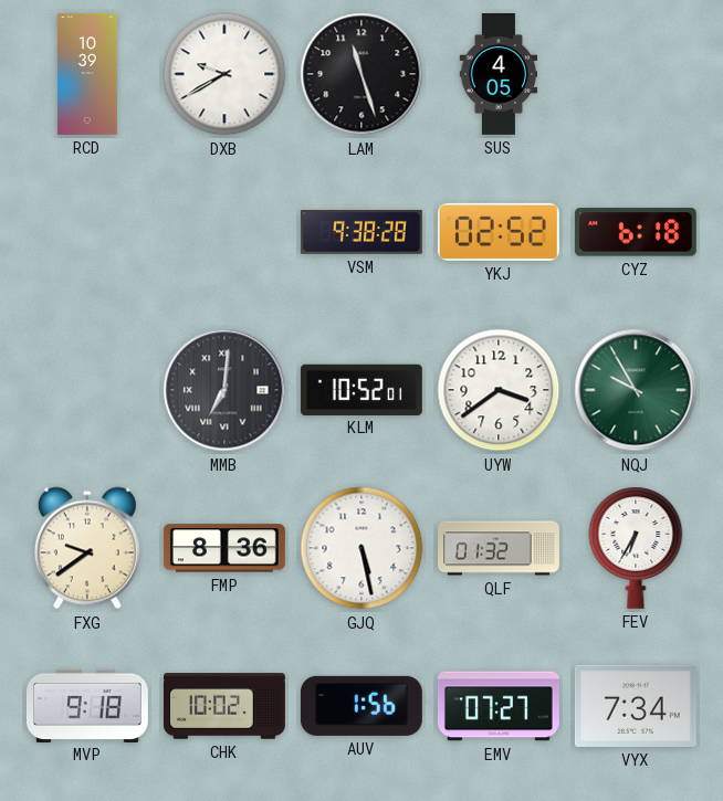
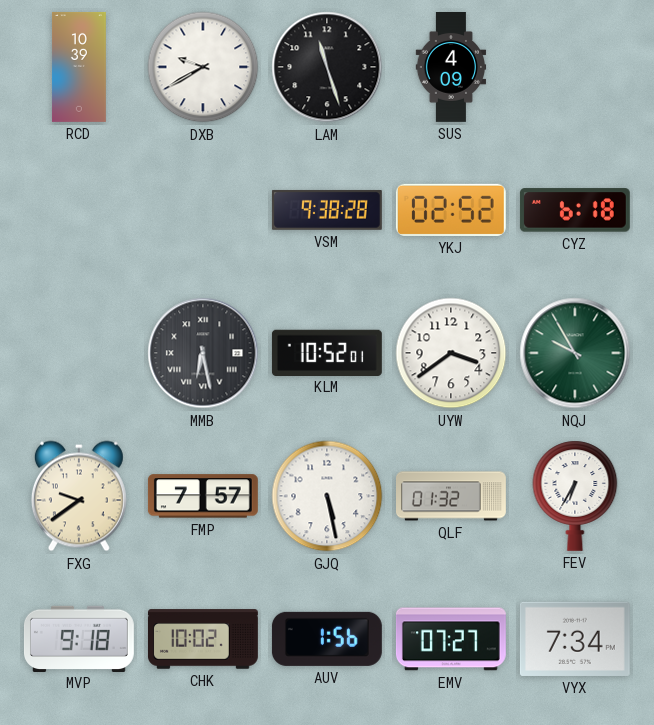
SUS: 4:05 -> 4:09 (451, 68)
MMB: 7:01 -> 6:28 (203, 353)
FMP: 8:36 -> 7:57 (203, 496)
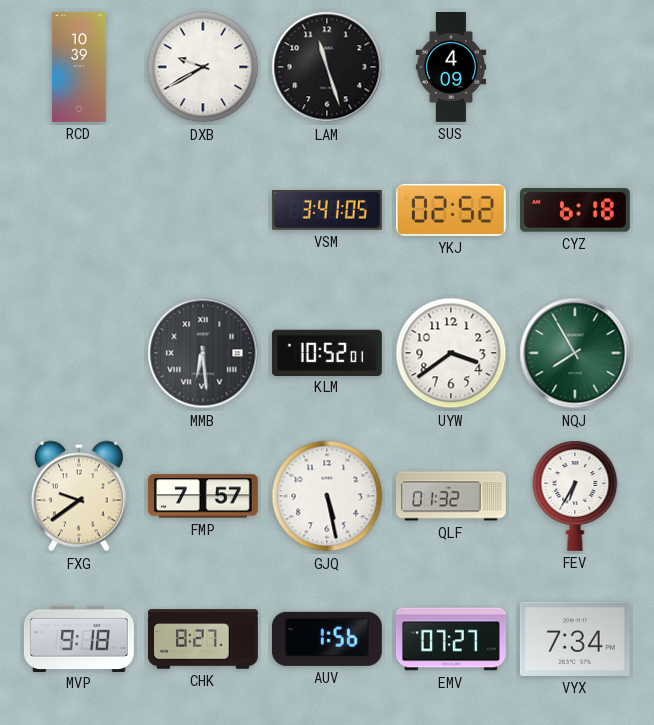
VSM: 9:38 -> 3:41 (327, 210)
MMB: 6:28 -> 6:29 (203, 353)
NQJ: 9:55 -> 7:55 (575, 353)
CHK: 10:02 -> 8:27 (203, 639)
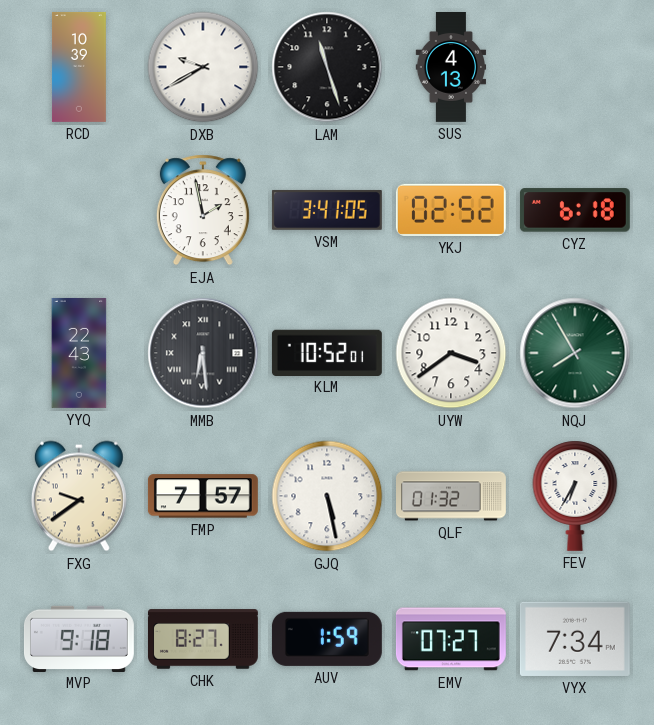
SUS: 4:09 -> 4:13 (451, 68)
EJA: none -> 1:58 (203, 210)
YYQ: none -> 22:43 (79, 353)
AUV: 1:56 -> 1:59 (327, 639)
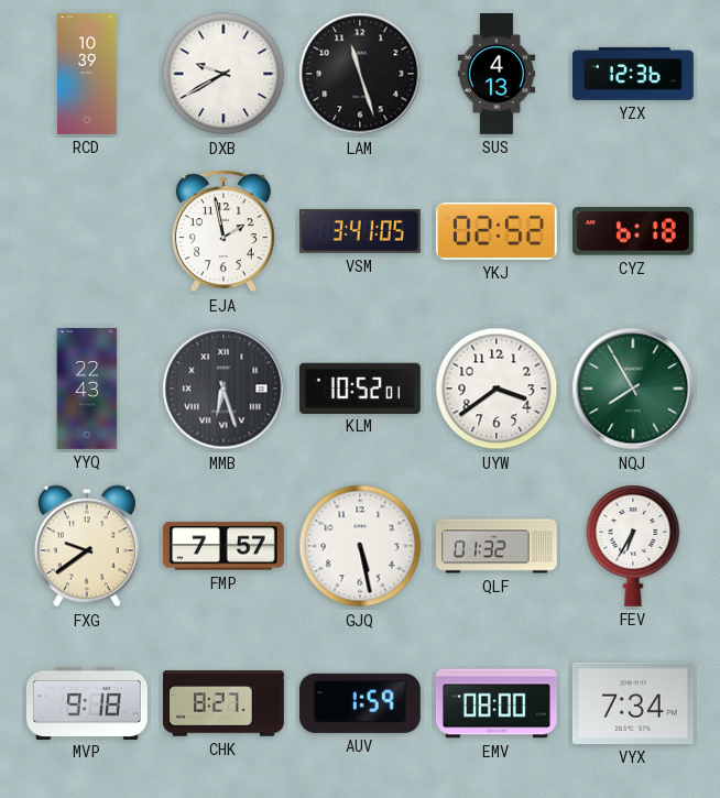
YZX: none -> 12:36 (633, 74)
MMB: 6:29 -> 6:27 (223, 389)
EMV: 07:27 -> 08:00 (497, 703)
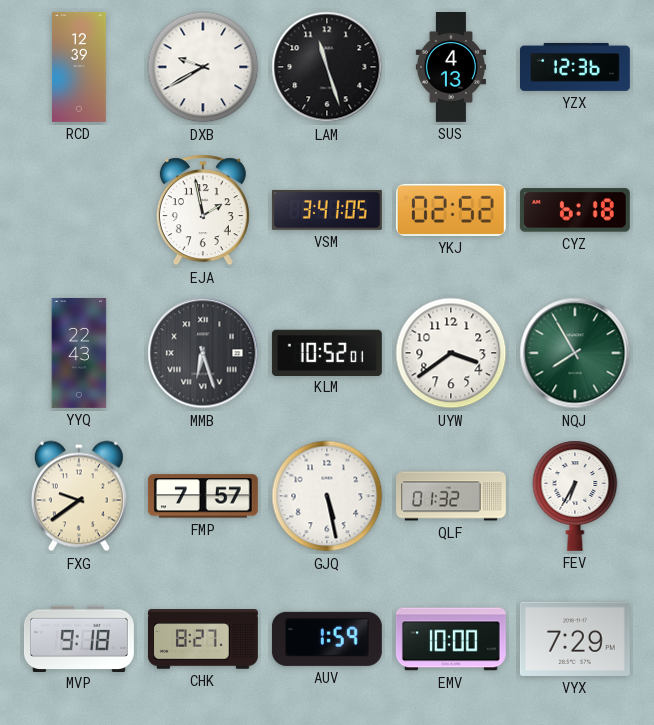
RCD: 10:39 -> 12:39 (79, 67)
EMV: 08:00 -> 10:00 (451, 639)
VYX: 7:34 -> 7:29 (575, 639)
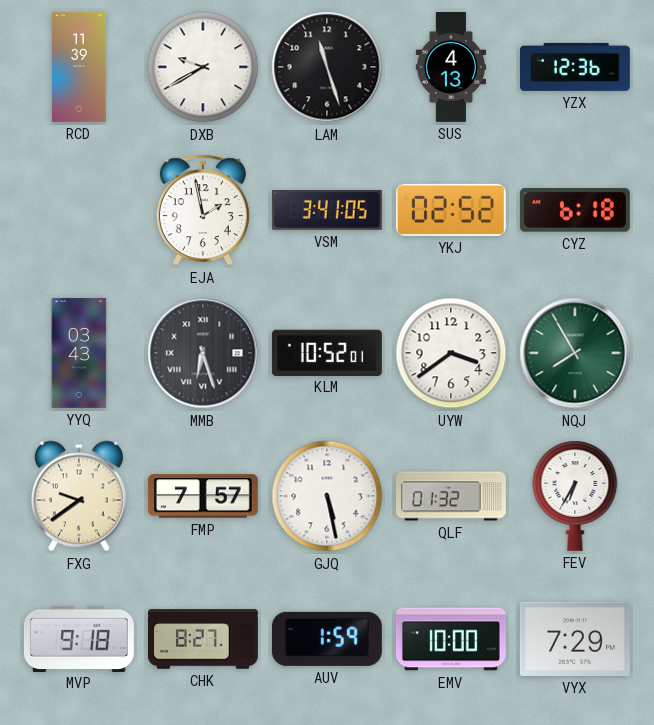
RCD: 12:39 -> 11:39 (79, 67)
YYQ: 22:43 -> 03:43 (79, 353)
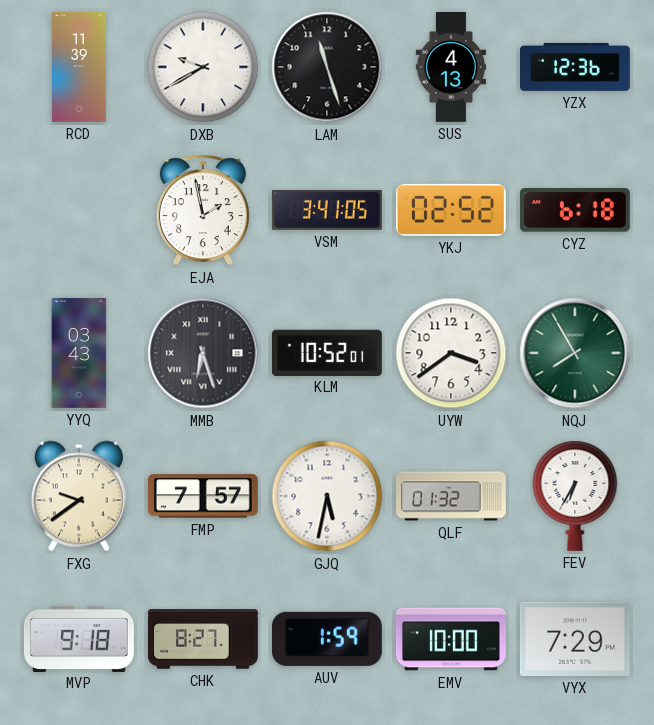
GJQ: 5:28 -> 5:32 (327, 496)
